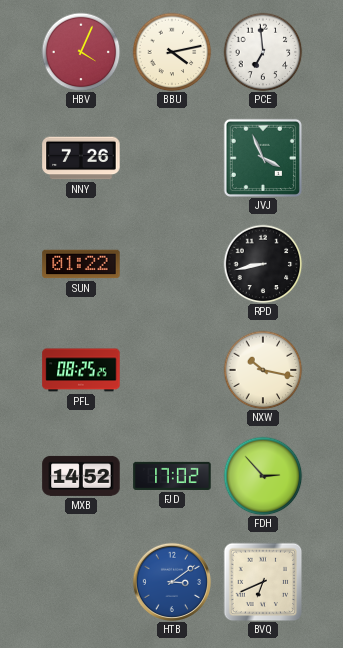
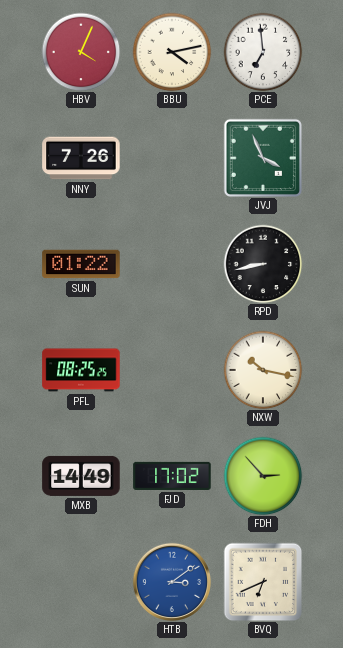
MXB: 14:52 -> 14:49 (81, 476)
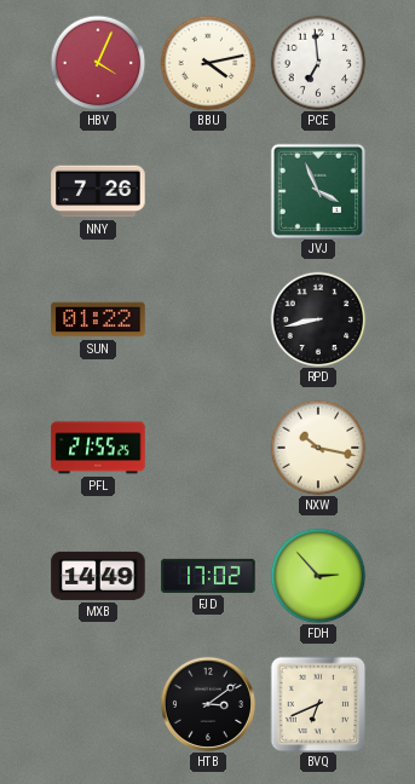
PFL: 08:25 -> 21:55 (98, 448)
HTB dial: blue -> black (207, 703)
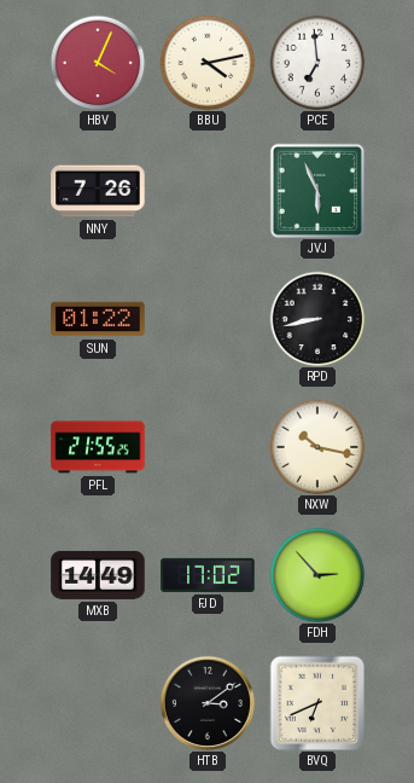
JVJ: 3:56 -> 5:56 (317, 191)
